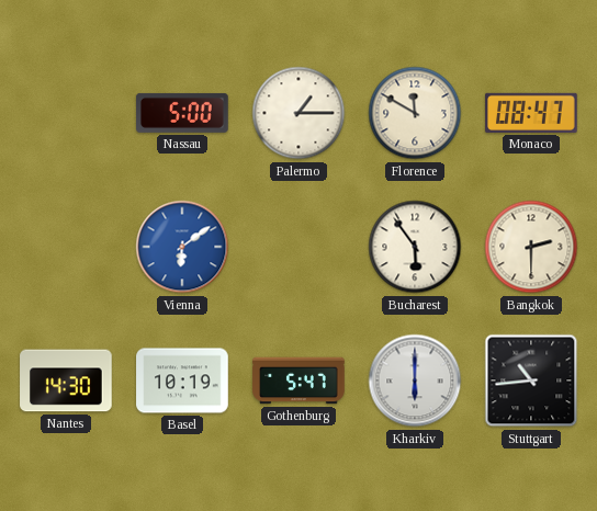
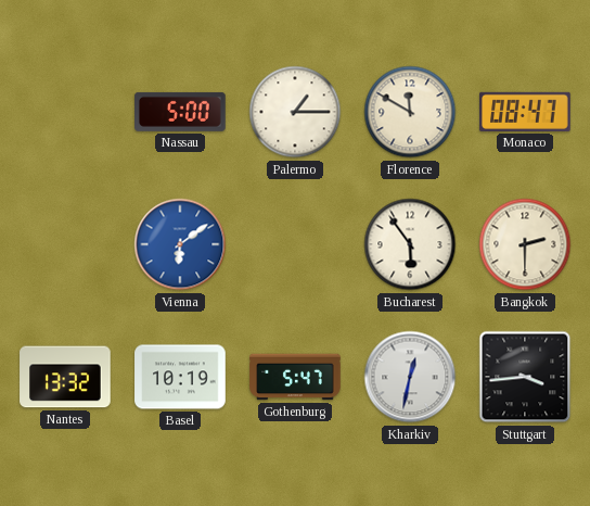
Nantes: 14:30 -> 13:32 (65, 377)
Kharkiv: 6:00 -> 12:32 (410, 377)
Stuttgart: 10:44 -> 3:44 (525, 377)
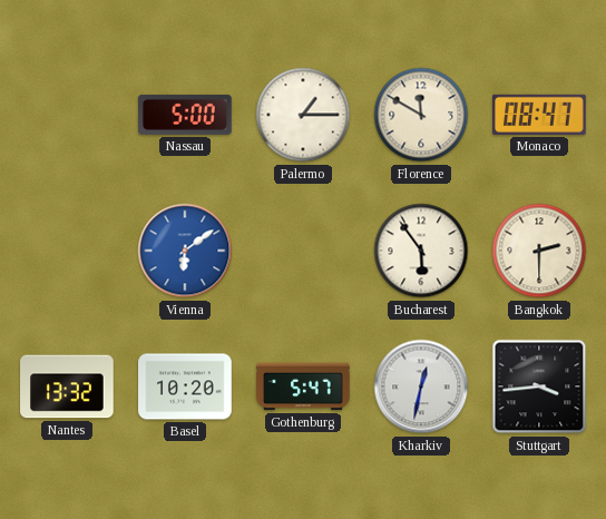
Basel: 10:19 -> 10:20 (185, 386)
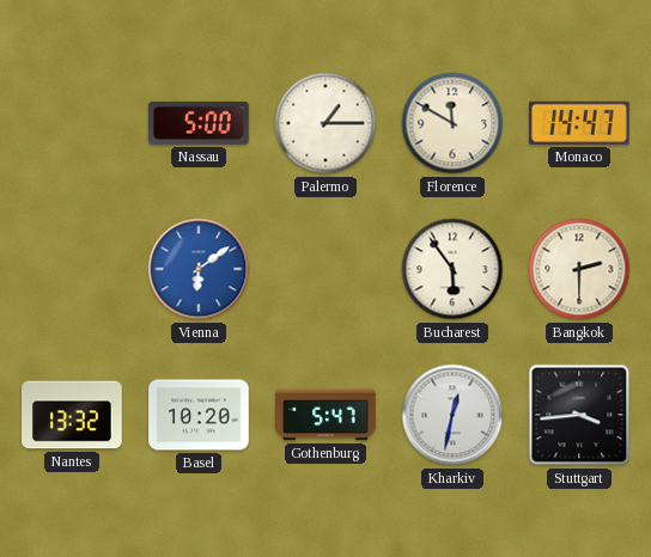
Monaco: 08:47 -> 14:47 (579, 123)
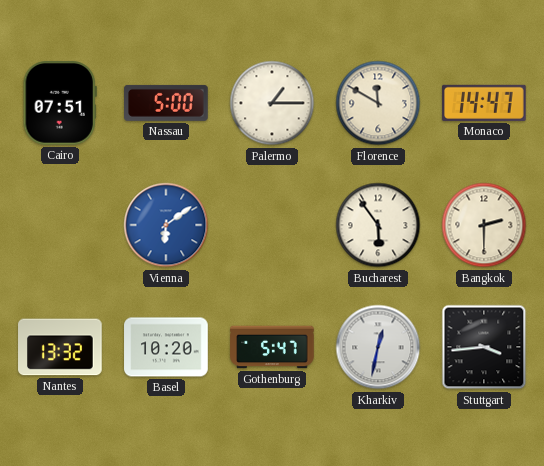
Cairo: none -> 07:51 (60, 104)
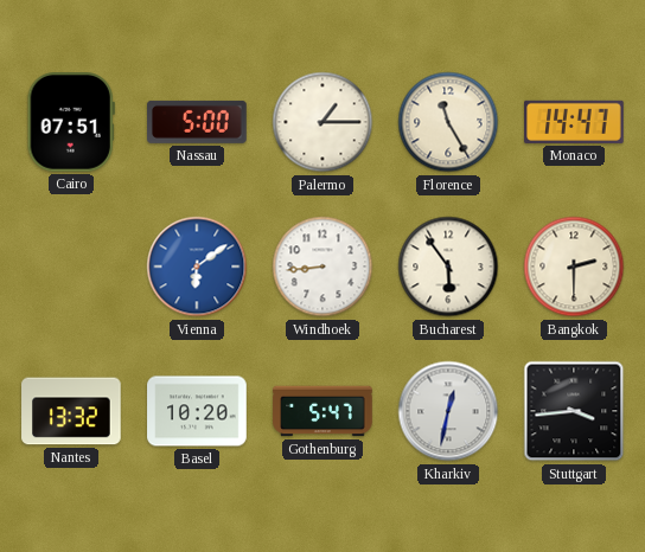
Florence: 11:50 -> 11:25 (448, 122)
Windhoek: none -> 8:44 (322, 267)
